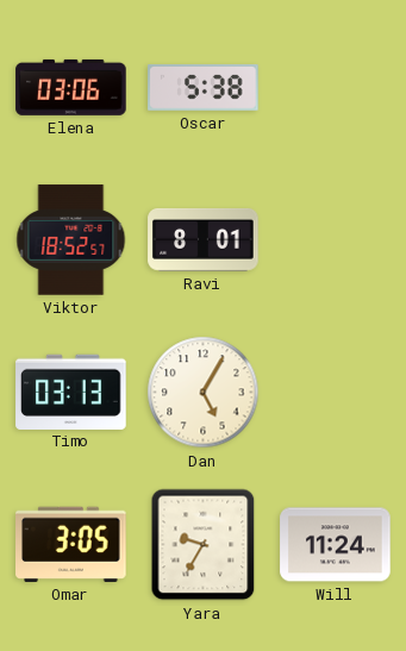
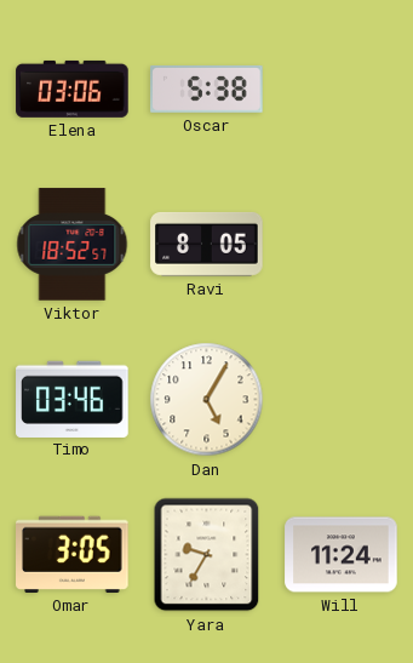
Ravi: 8:01 -> 8:05 (207, 244)
Timo: 03:13 -> 03:46 (73, 399)
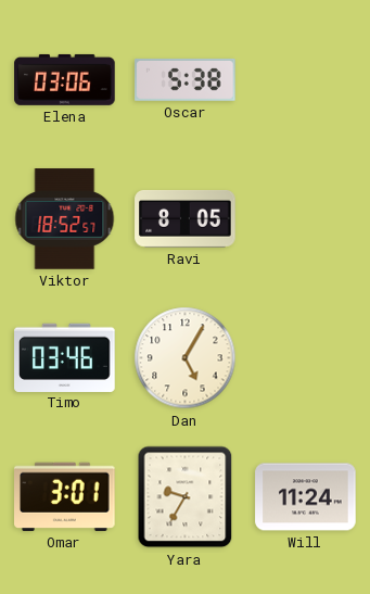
Omar: 3:05 -> 3:01 (65, 496)
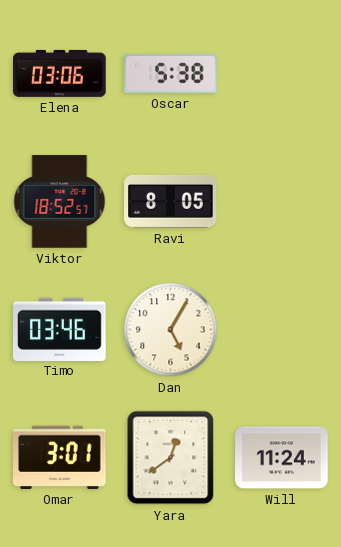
Yara: 9:35 -> 12:39 (171, 458)
